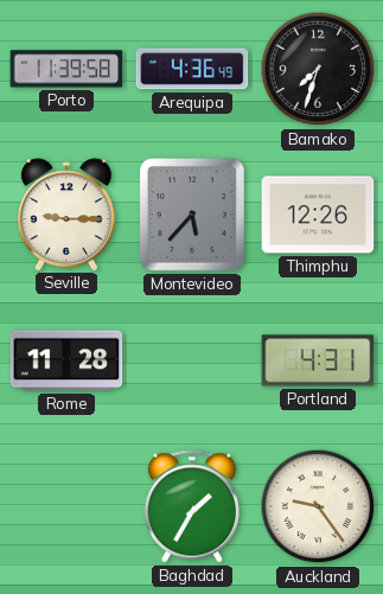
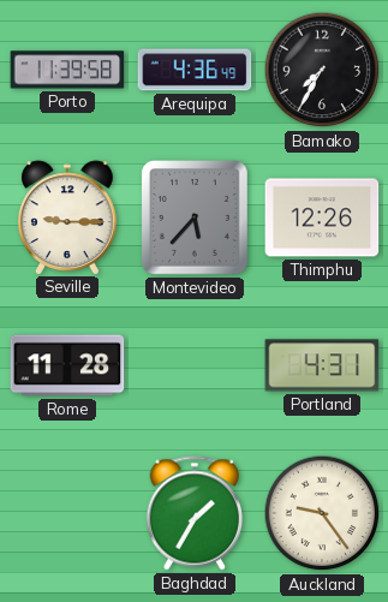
Bamako: 7:33 -> 7:35 (322, 70)
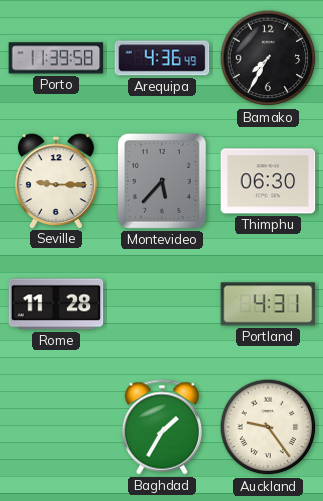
Thimphu: 12:26 -> 06:30 (268, 181)
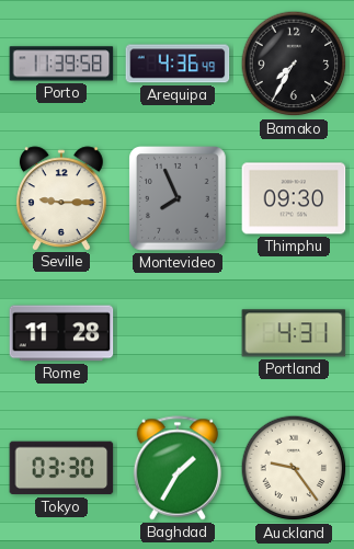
Montevideo: 5:37 -> 7:56 (179, 199)
Thimphu: 06:30 -> 09:30 (294, 198)
Tokyo: none -> 03:30 (61, 468)
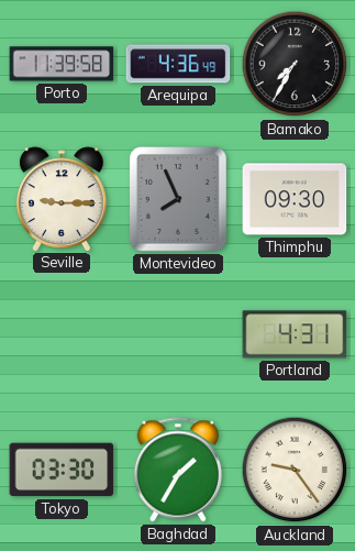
Rome: 11:28 -> none (61, 333)
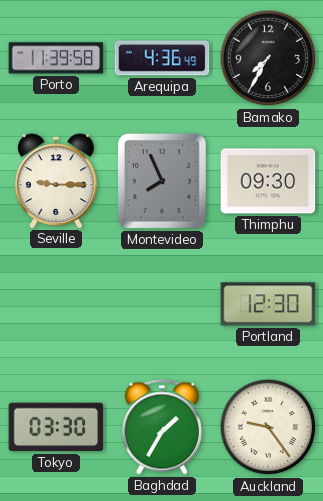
Portland: 4:31 -> 12:30 (268, 304)
